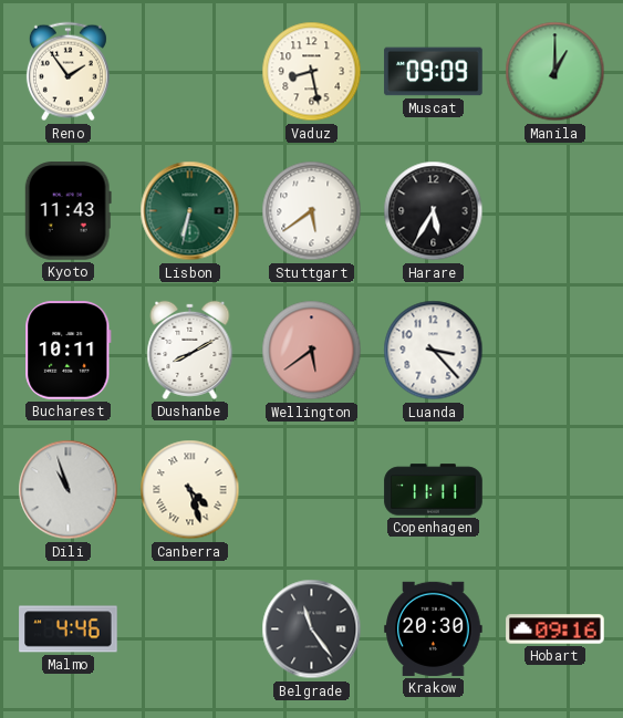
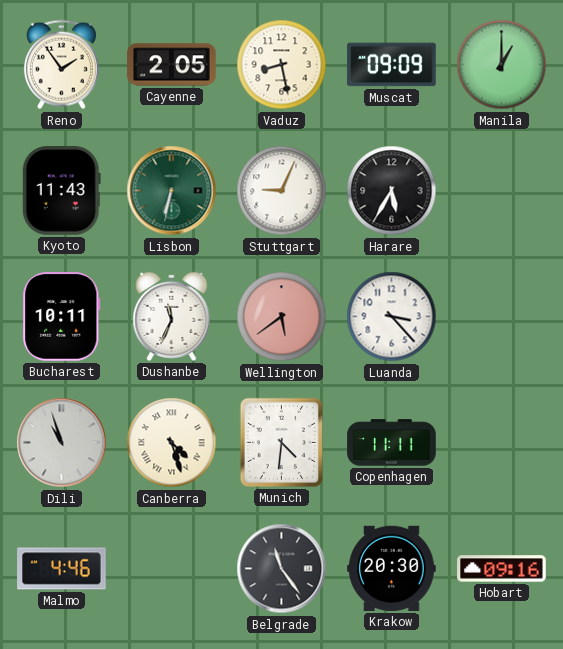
Cayenne: none -> 2:05 (172, 65)
Stuttgart: 5:39 -> 9:04 (282, 191)
Dushanbe: 8:10 -> 11:34 (172, 316)
Munich: none -> 4:31 (281, 442)
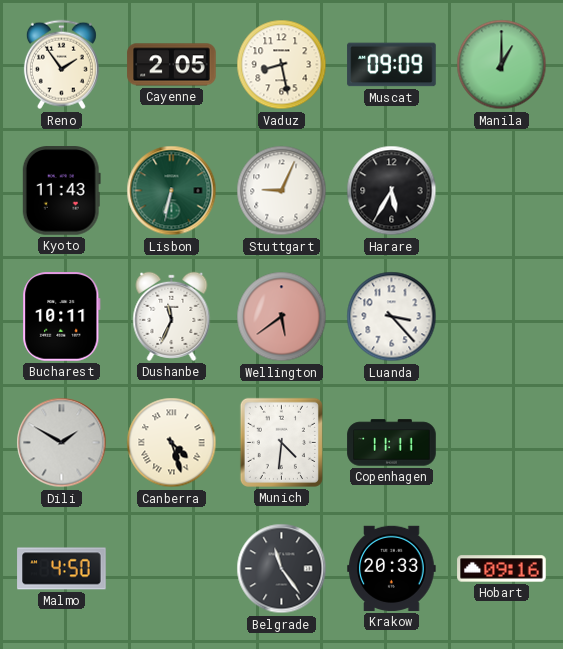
Dili: 10:57 -> 1:50 (62, 443)
Malmo: 4:46 -> 4:50 (62, 569)
Krakow: 20:30 -> 20:33 (392, 568)
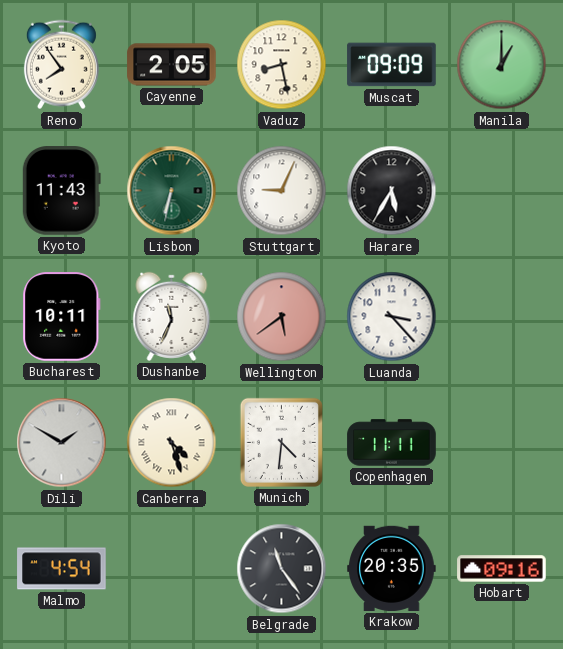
Reno: 1:54 -> 7:54 (61, 65)
Malmo: 4:50 -> 4:54 (62, 569)
Krakow: 20:33 -> 20:35 (392, 568)
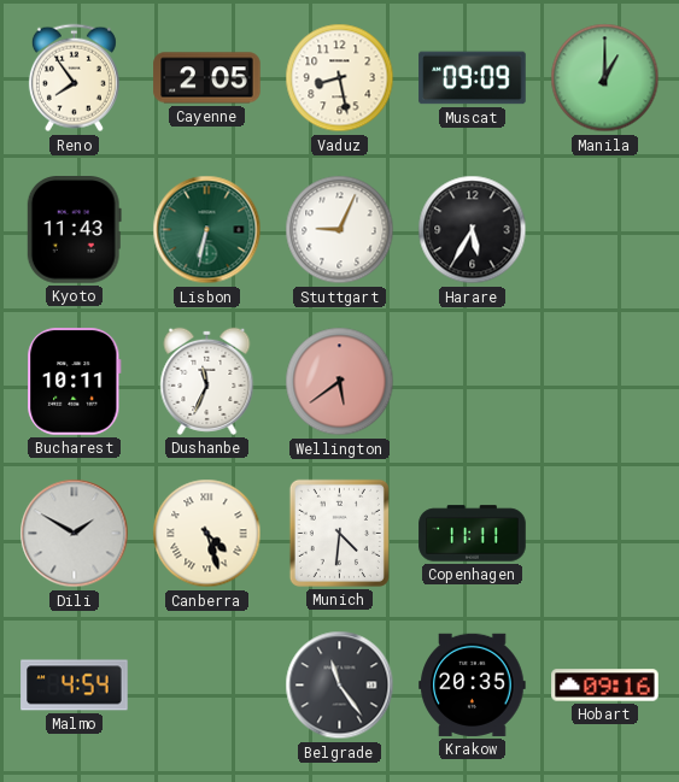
Luanda: 3:23 -> none (392, 317)
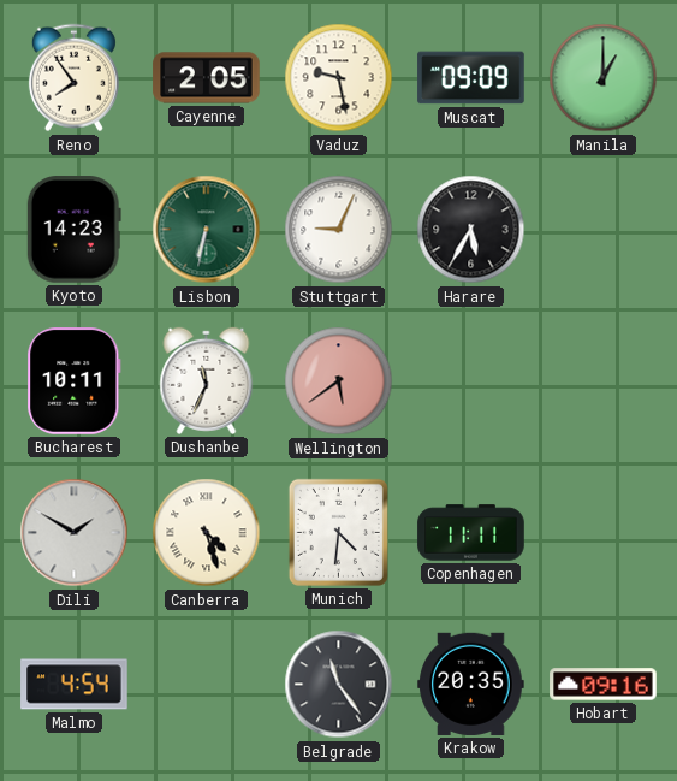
Vaduz: 8:28 -> 9:28 (339, 78)
Kyoto: 11:43 -> 14:23 (73, 230)
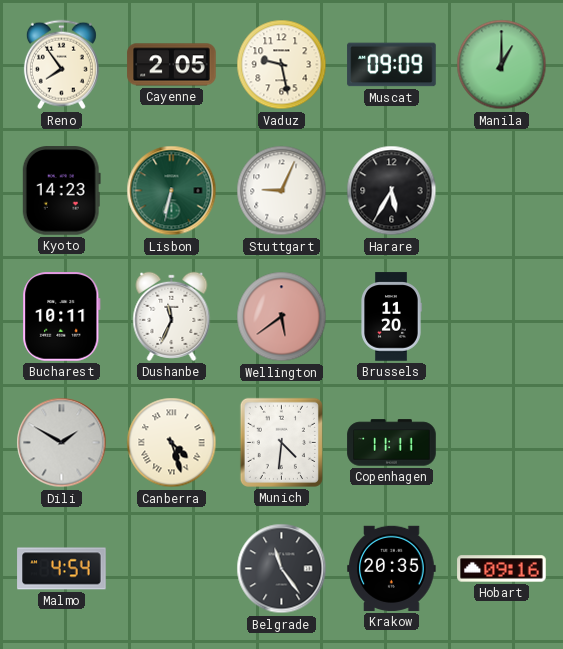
Brussels: none -> 11:20 (391, 317)
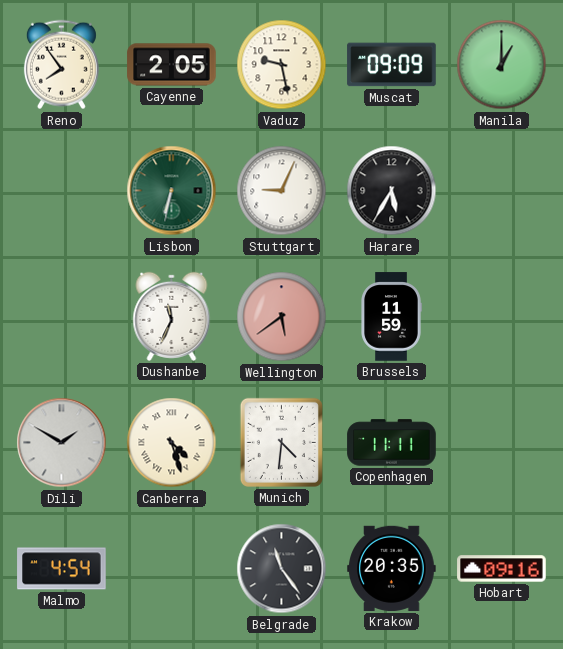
Kyoto: 14:23 -> none (61, 191)
Bucharest: 10:11 -> none (62, 317)
Brussels: 11:20 -> 11:59 (391, 317)
